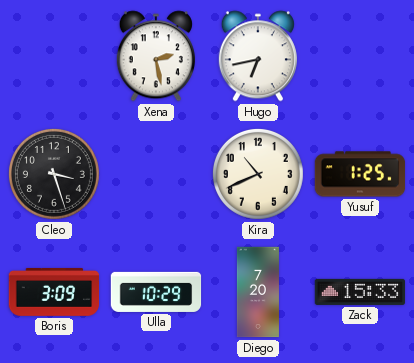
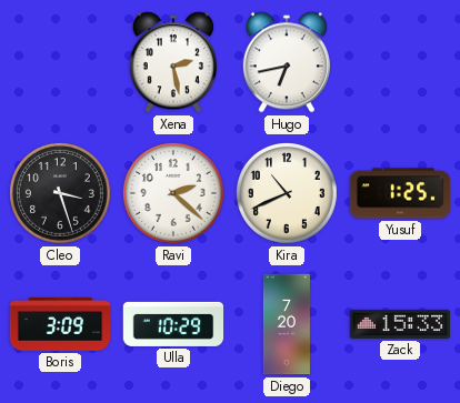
Ravi: none -> 2:22 (173, 193)
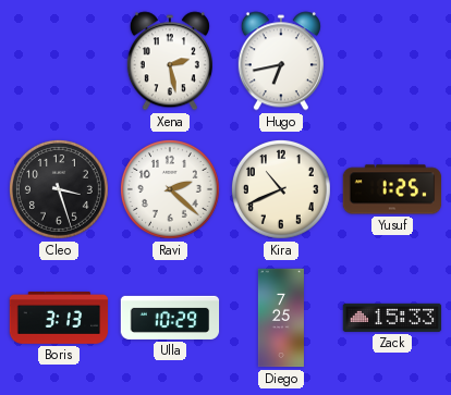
Boris: 3:09 -> 3:13 (59, 318)
Diego: 7:20 -> 7:25 (281, 318)
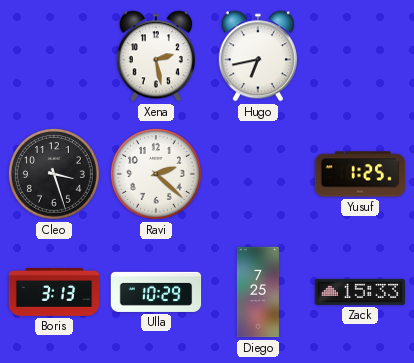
Kira: 10:41 -> none (281, 189)
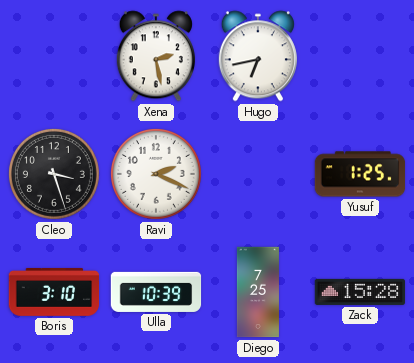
Ravi: 2:22 -> 2:19 (156, 174)
Boris: 3:13 -> 3:10 (54, 292)
Ulla: 10:29 -> 10:39 (156, 292)
Zack: 15:33 -> 15:28 (360, 292)
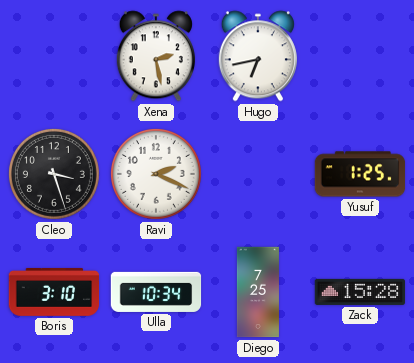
Ulla: 10:39 -> 10:34 (156, 292)
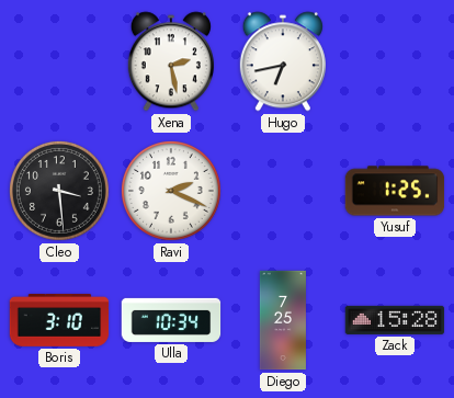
Cleo: 3:27 -> 3:29 (59, 191)
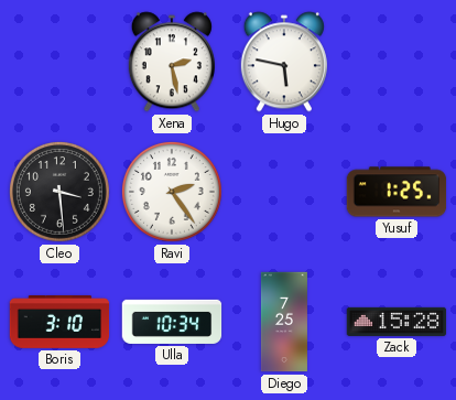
Hugo: 6:43 -> 5:47 (284, 62)
Ravi: 2:19 -> 2:24 (172, 192)
